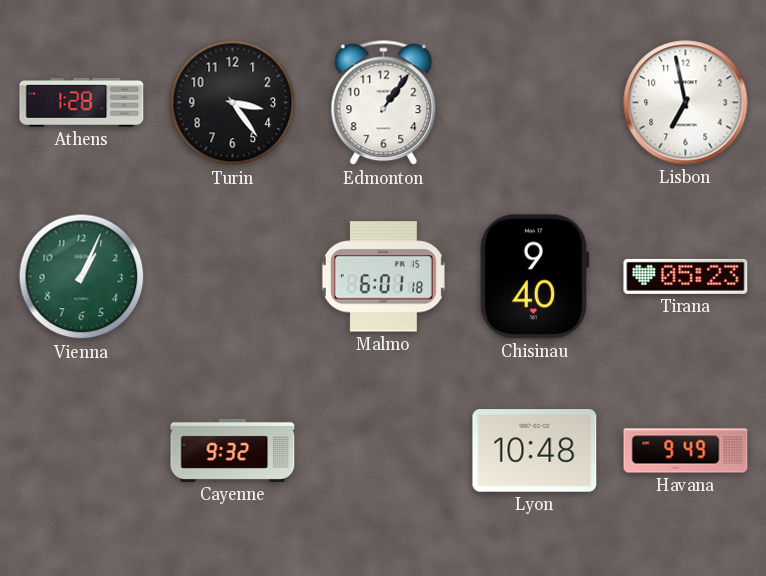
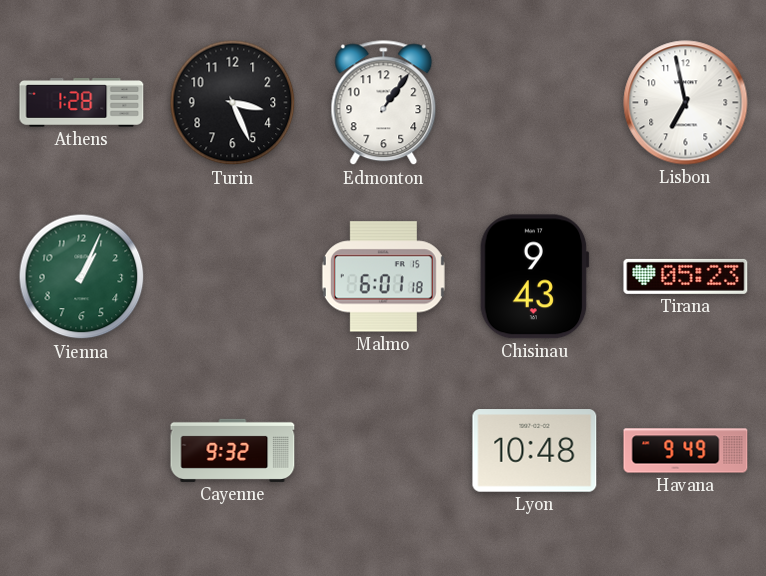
Turin: 3:24 -> 3:26 (233, 103)
Chisinau: 9:40 -> 9:43 (534, 277)
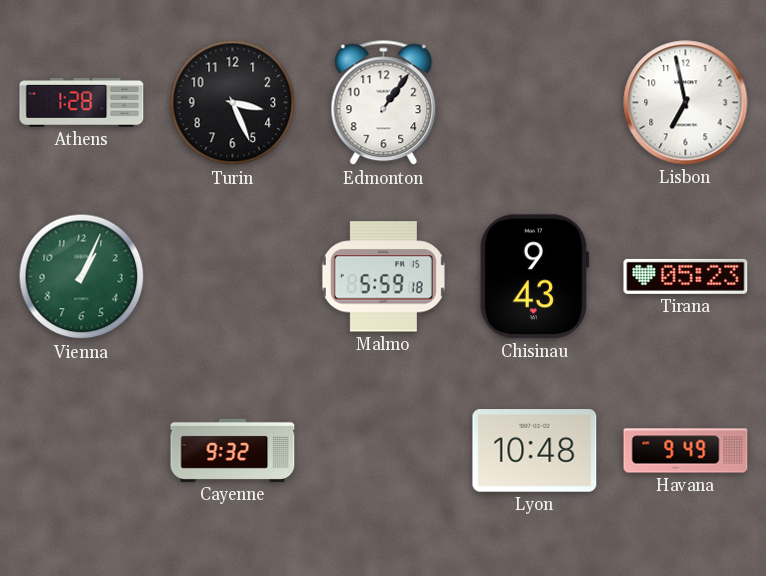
Malmo: 6:01 -> 5:59 (383, 277)
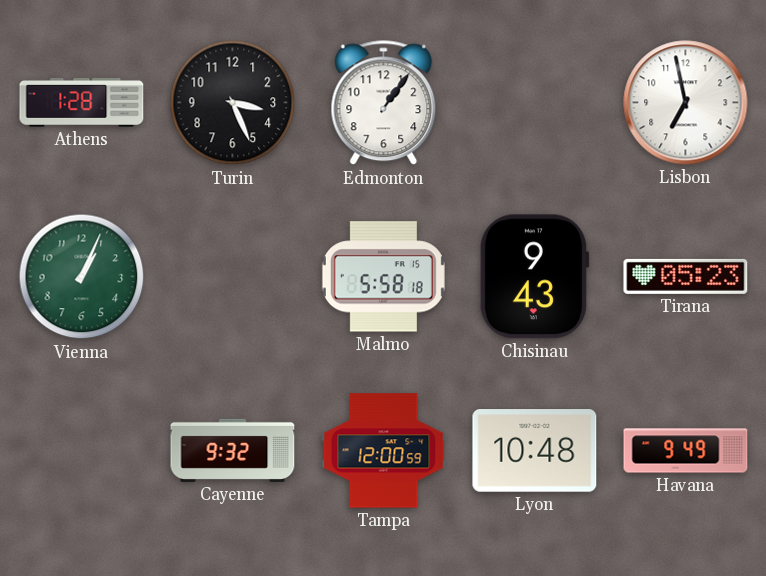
Malmo: 5:59 -> 5:58 (383, 277)
Tampa: none -> 12:00 (384, 451)
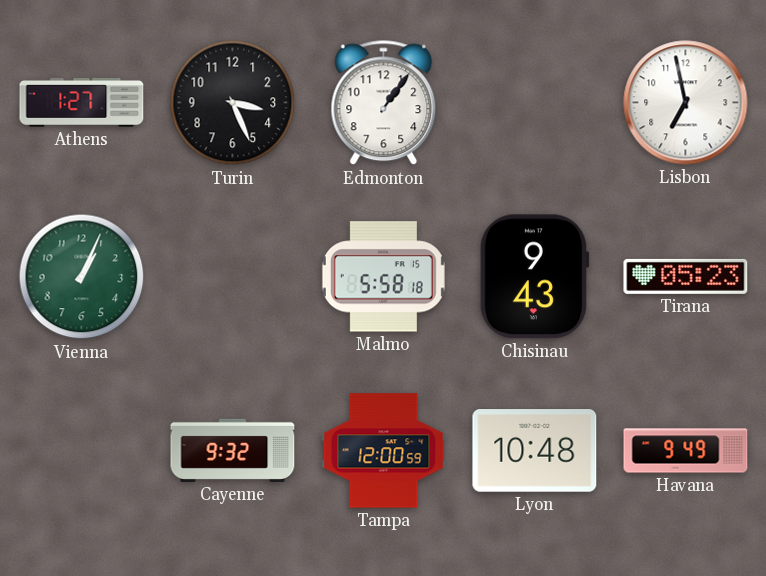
Athens: 1:28 -> 1:27 (82, 102)
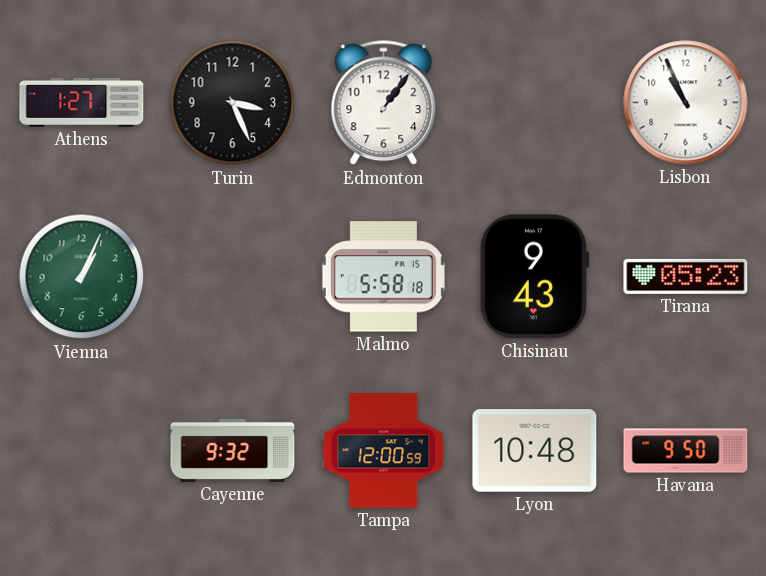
Lisbon: 6:58 -> 10:56 (686, 103)
Havana: 9:49 -> 9:50 (686, 451)
